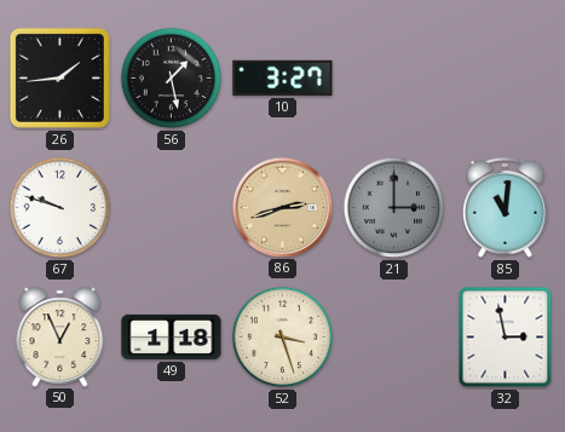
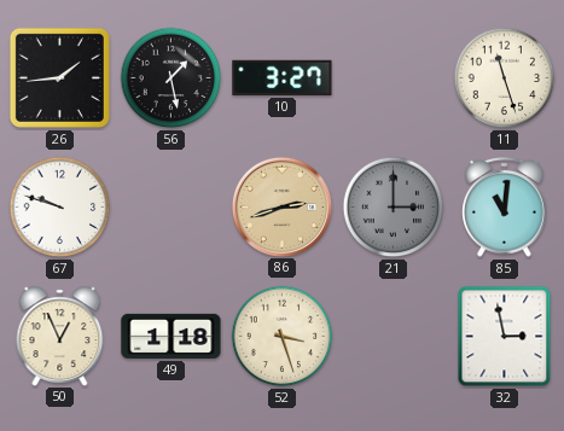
11: none -> 11:27 (505, 78)
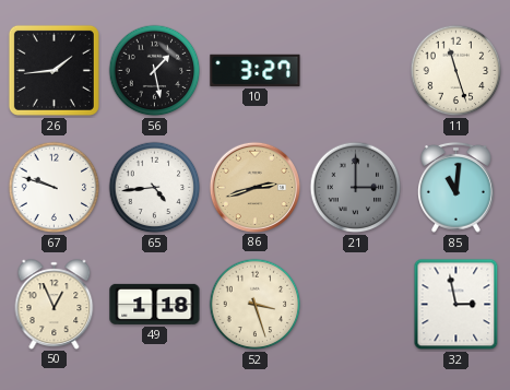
65: none -> 4:44 (155, 188)
